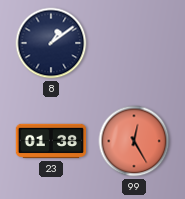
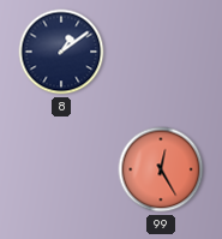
23: 01:38 -> none (51, 141)
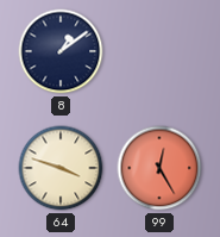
64: none -> 3:48 (61, 168)
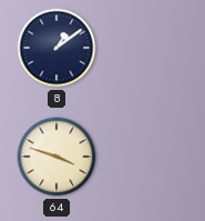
99: 12:25 -> none (159, 168)
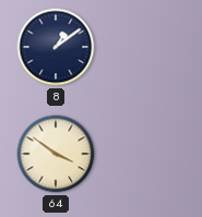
64: 3:48 -> 3:51 (56, 154)
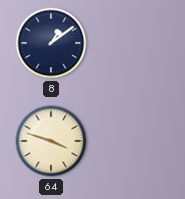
64: 3:51 -> 3:48 (51, 141)
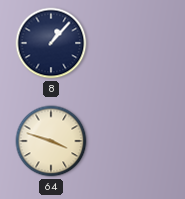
8: 1:09 -> 1:07 (51, 43)
